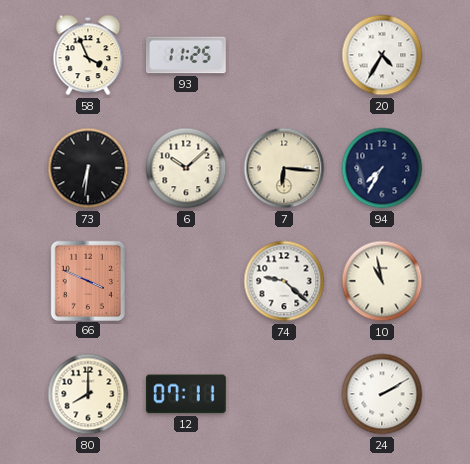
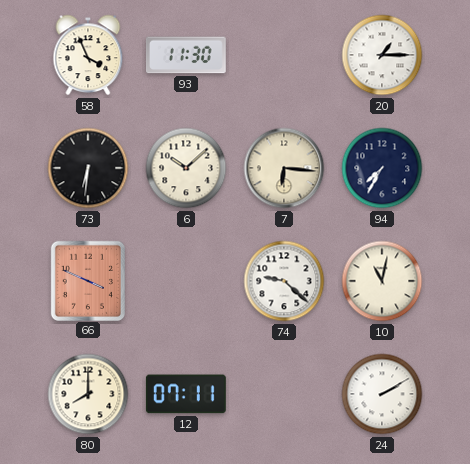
93: 11:25 -> 11:30 (186, 55)
20: 4:35 -> 1:15 (382, 55)
10: 10:58 -> 11:02 (382, 281)
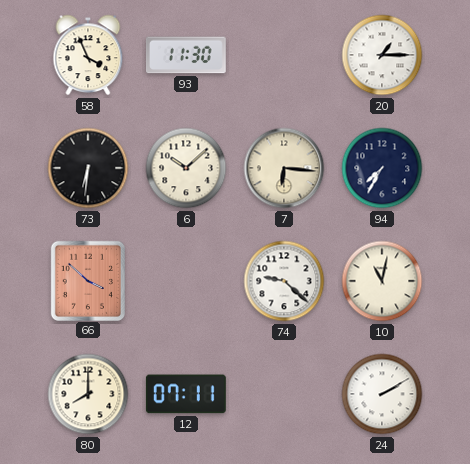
66: 3:49 -> 3:52 (88, 280)
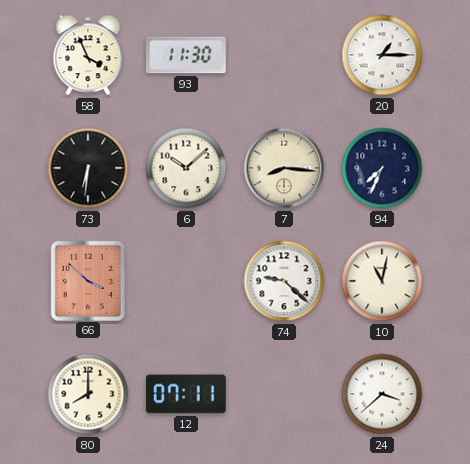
7: 6:16 -> 8:16 (284, 168)
94: 7:35 -> 7:34 (382, 168)
24: 2:10 -> 3:38 (382, 394)
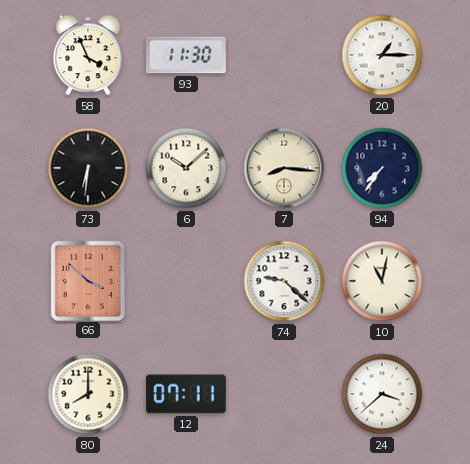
94: 7:34 -> 7:36 (382, 168)
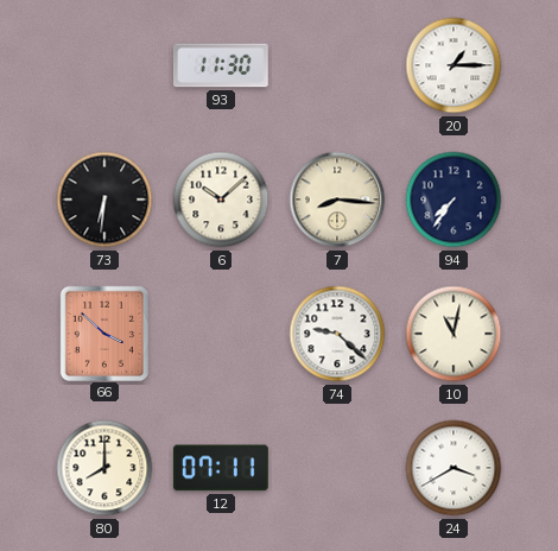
58: 3:56 -> none (88, 55)
24: 3:38 -> 3:40 (454, 468)
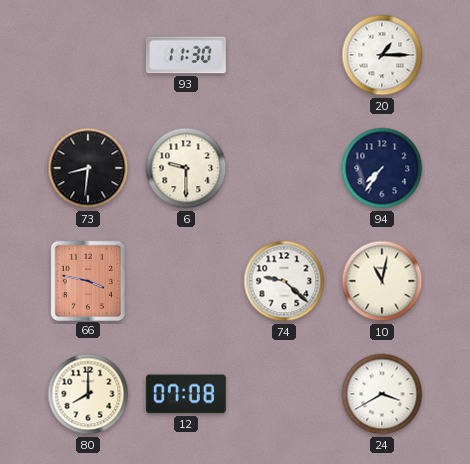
73: 6:31 -> 8:31 (88, 168)
6: 10:08 -> 9:30 (186, 168)
7: 8:16 -> none (337, 199)
66: 3:52 -> 3:47 (88, 280)
12: 07:11 -> 07:08 (186, 394)
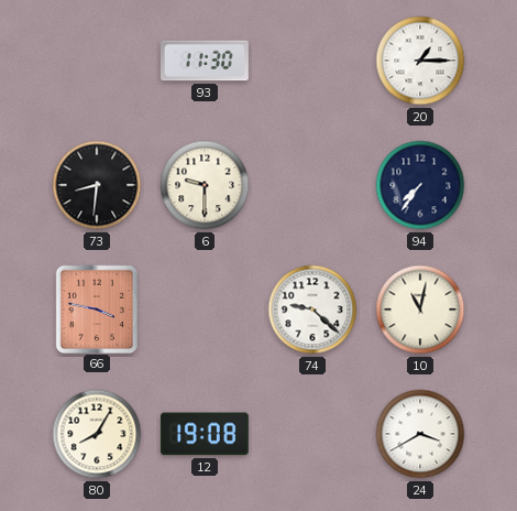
80: 8:00 -> 8:05 (97, 434)
12: 07:08 -> 19:08 (205, 434)
